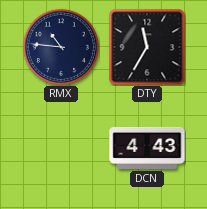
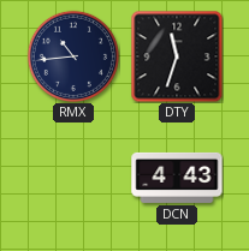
RMX: 10:46 -> 10:44 (72, 55)
DTY: 11:35 -> 11:33 (177, 56)
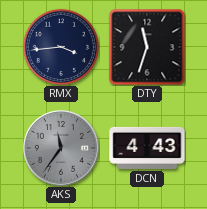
RMX: 10:44 -> 3:44 (60, 46)
AKS: none -> 11:36 (62, 149)
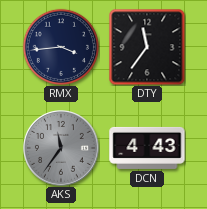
DTY: 11:33 -> 11:36 (147, 47)
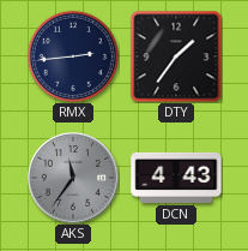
RMX: 3:44 -> 2:44 (72, 55)
DTY: 11:36 -> 1:36 (176, 56)
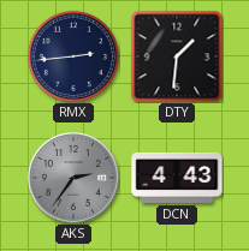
DTY: 1:36 -> 1:31 (177, 56)
AKS: 11:36 -> 2:36 (75, 179)
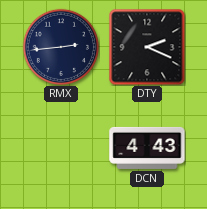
DTY: 1:31 -> 2:19 (147, 47)
AKS: 2:36 -> none (75, 179)
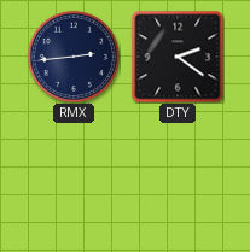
DTY: 2:19 -> 2:21 (178, 57)
DCN: 4:43 -> none (147, 148)
